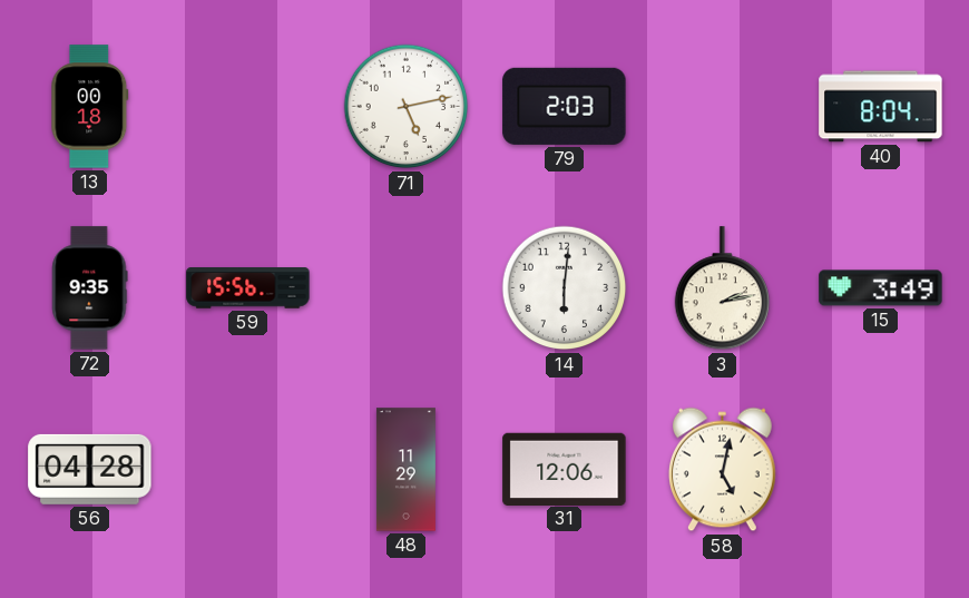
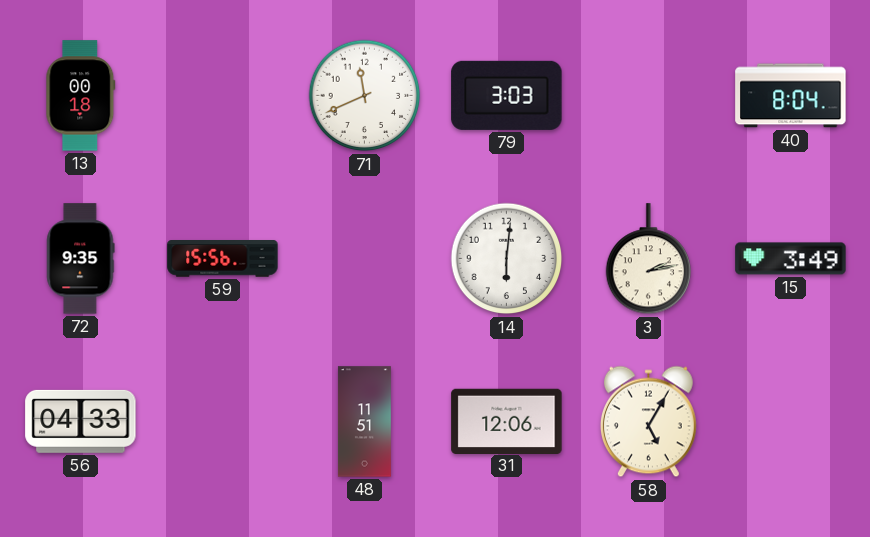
71: 5:13 -> 11:41 (365, 96)
79: 2:03 -> 3:03 (507, 95)
56: 04:28 -> 04:33 (81, 421)
48: 11:29 -> 11:51 (364, 422)
58: 5:02 -> 5:05 (648, 422)
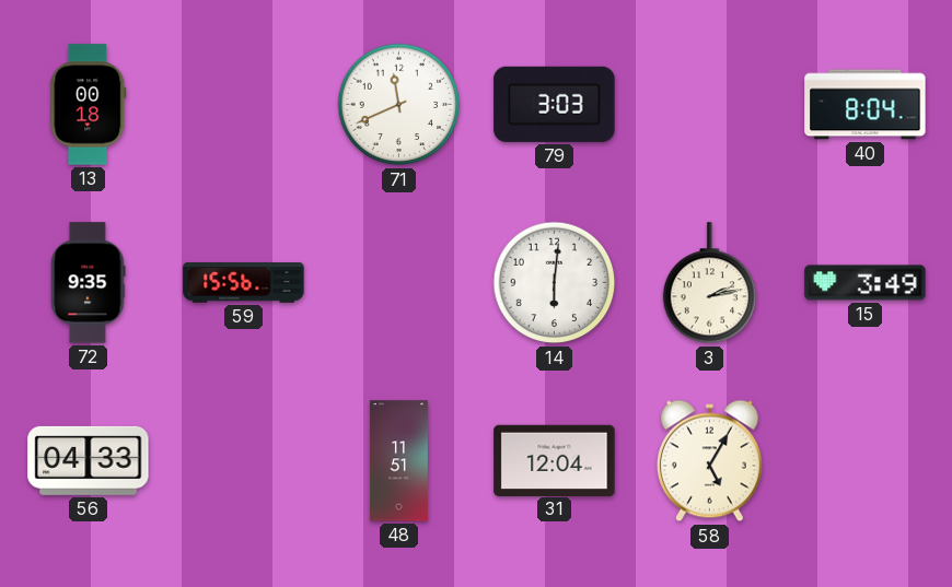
31: 12:06 -> 12:04 (555, 460)
